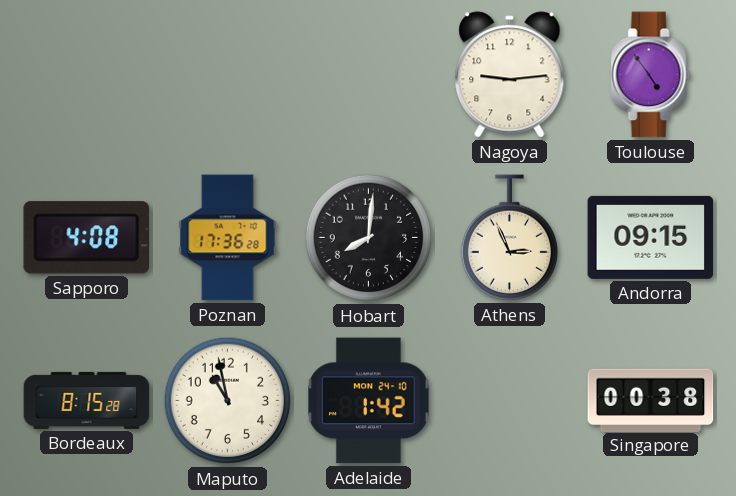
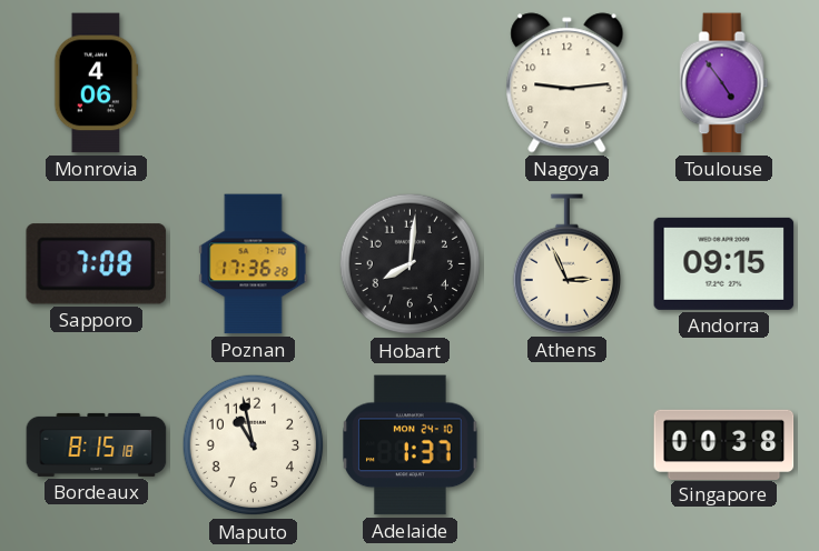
Monrovia: none -> 4:06 (97, 83)
Sapporo: 4:08 -> 7:08 (96, 264)
Bordeaux: 8:15:28 -> 8:15:18 (97, 444)
Adelaide: 1:42 -> 1:37 (411, 445)
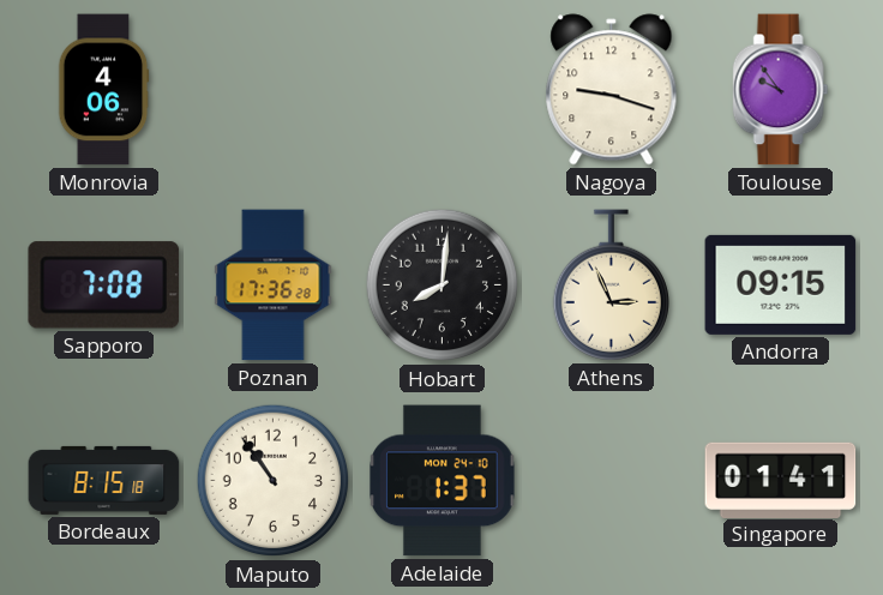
Nagoya: 9:14 -> 9:18 (612, 90)
Toulouse: 4:54 -> 9:54 (781, 90)
Maputo: 10:58 -> 10:54 (274, 481)
Singapore: 00:38 -> 01:41 (781, 480)
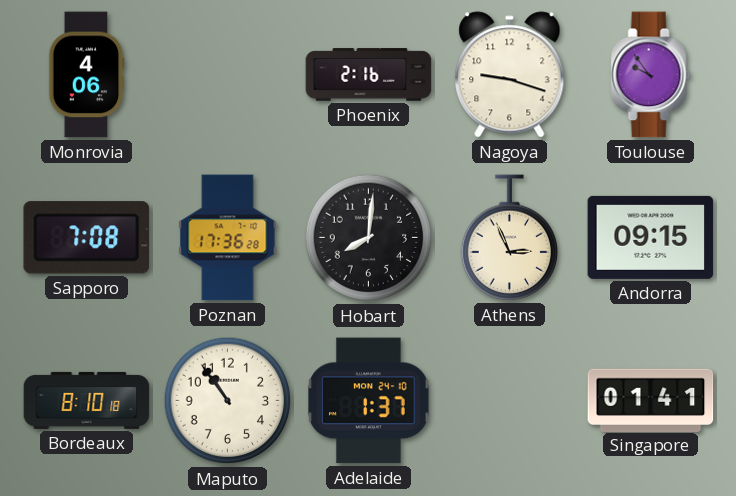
Phoenix: none -> 2:16 (369, 75)
Bordeaux: 8:15 -> 8:10 (87, 400)
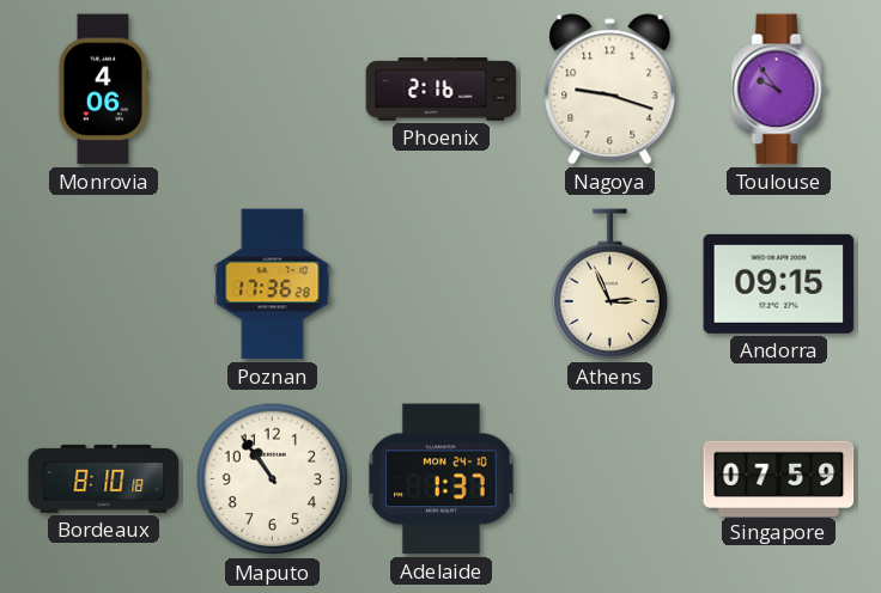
Sapporo: 7:08 -> none (86, 238)
Hobart: 8:01 -> none (369, 238)
Singapore: 01:41 -> 07:59 (779, 478)
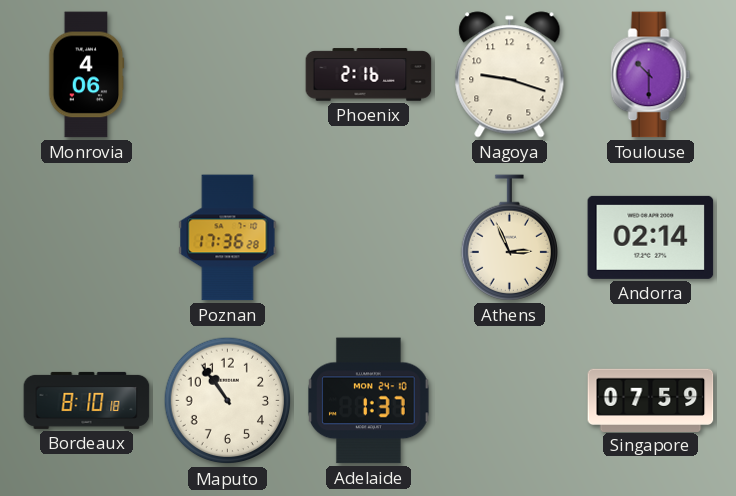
Toulouse: 9:54 -> 10:30 (651, 75)
Andorra: 09:15 -> 02:14 (651, 237)
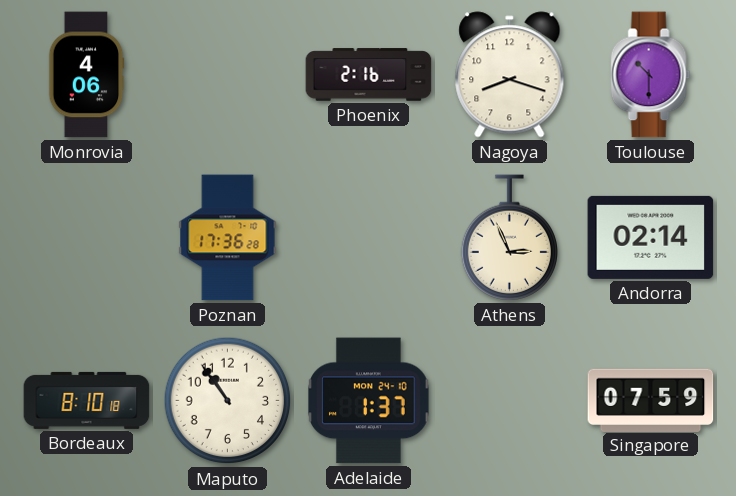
Nagoya: 9:18 -> 8:18 (510, 75)
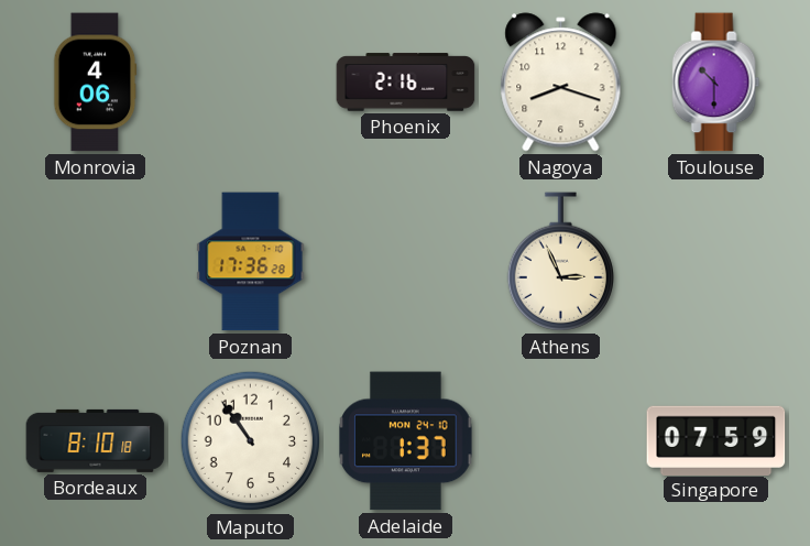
Andorra: 02:14 -> none (651, 237)
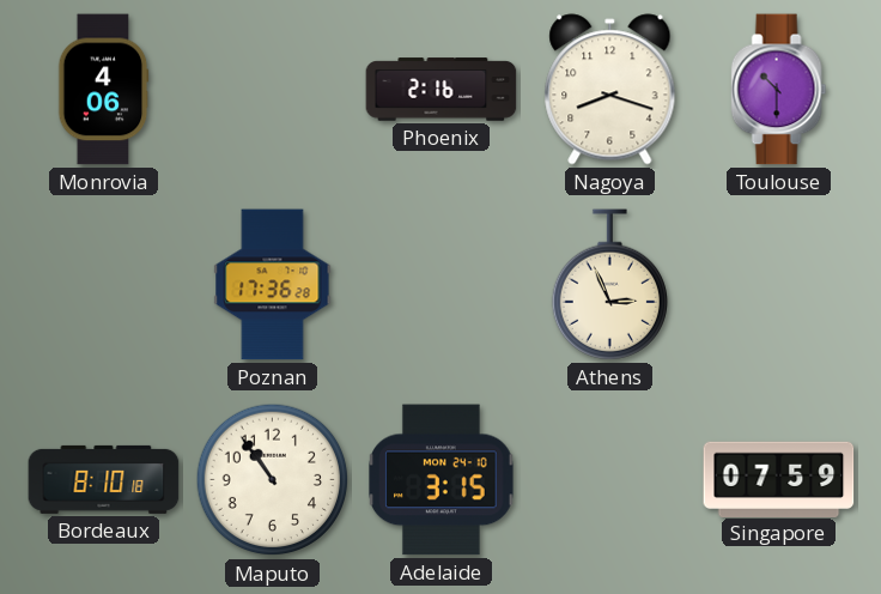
Adelaide: 1:37 -> 3:15 (442, 480)
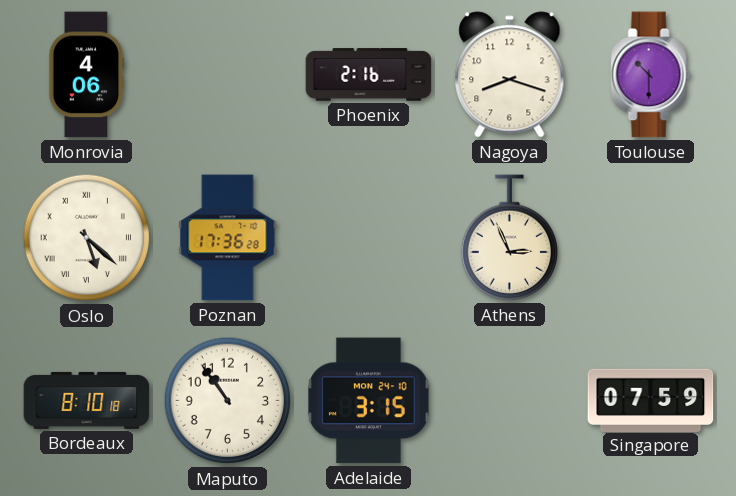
Oslo: none -> 5:22 (87, 238)
